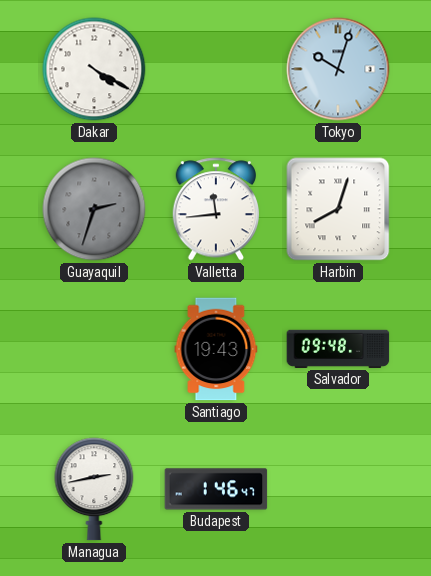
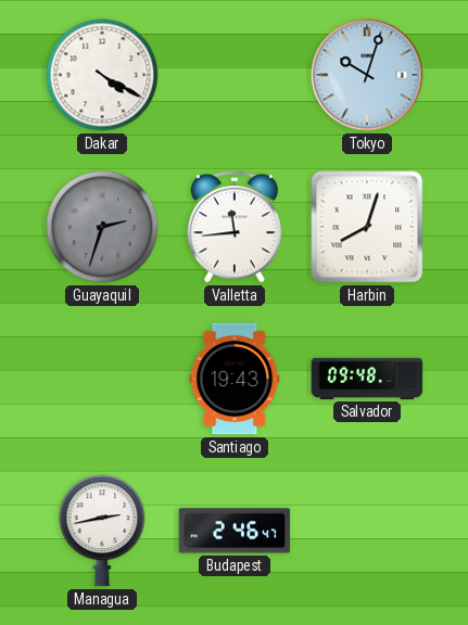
Budapest: 1:46 -> 2:46 (235, 531)
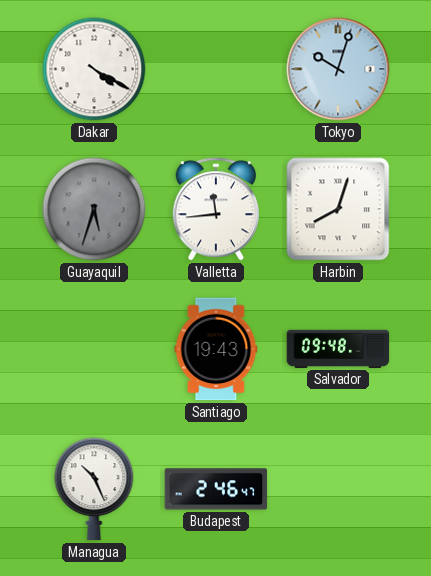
Guayaquil: 2:33 -> 5:33 (94, 209)
Managua: 2:43 -> 10:26 (94, 489)
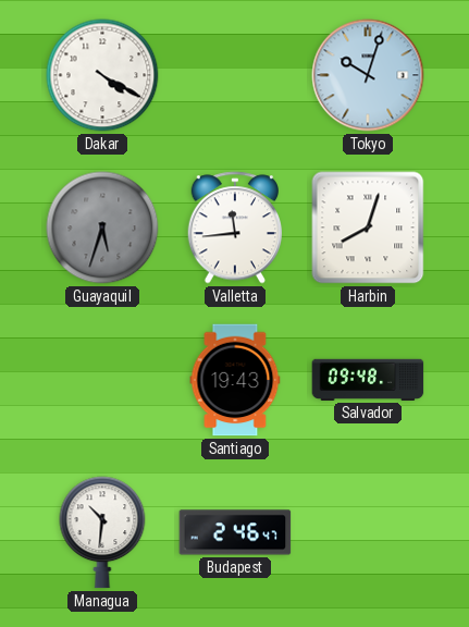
Managua: 10:26 -> 10:31 (102, 532)
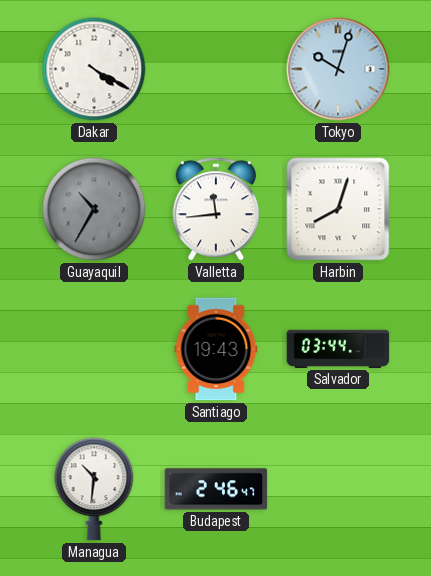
Guayaquil: 5:33 -> 10:35 (94, 209)
Salvador: 09:48 -> 03:44 (338, 349)
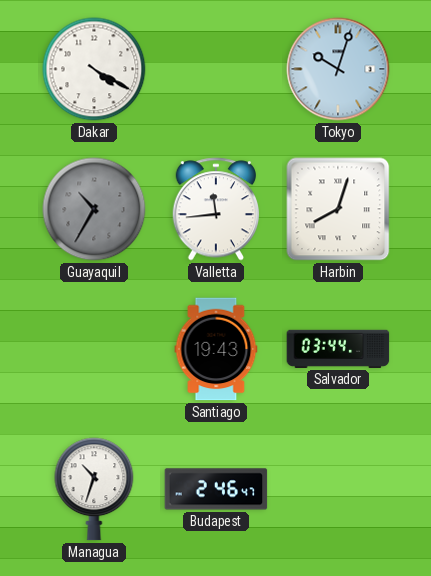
Managua: 10:31 -> 10:33 (94, 489)
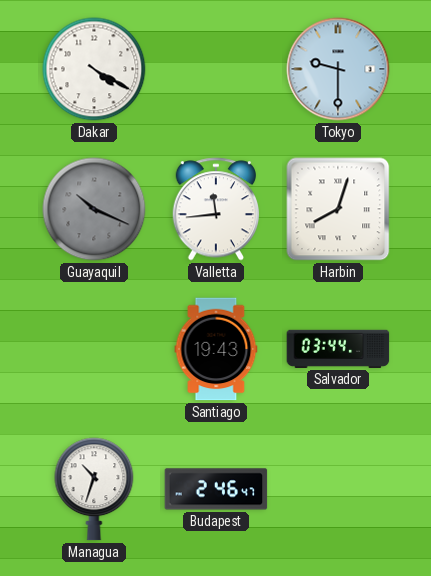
Tokyo: 10:03 -> 9:30 (338, 69)
Guayaquil: 10:35 -> 10:19 (94, 209)
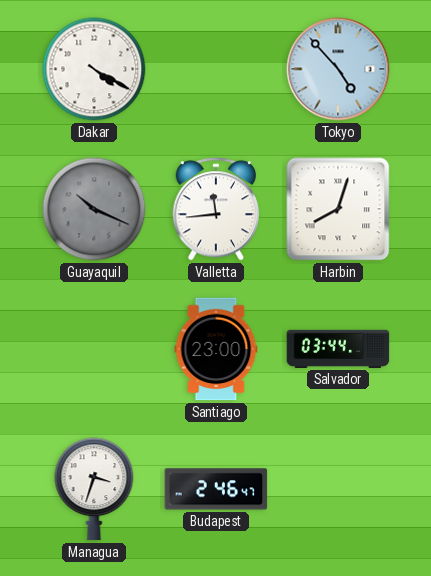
Tokyo: 9:30 -> 4:53 (338, 69)
Santiago: 19:43 -> 23:00 (216, 349)
Managua: 10:33 -> 3:33 (94, 489)
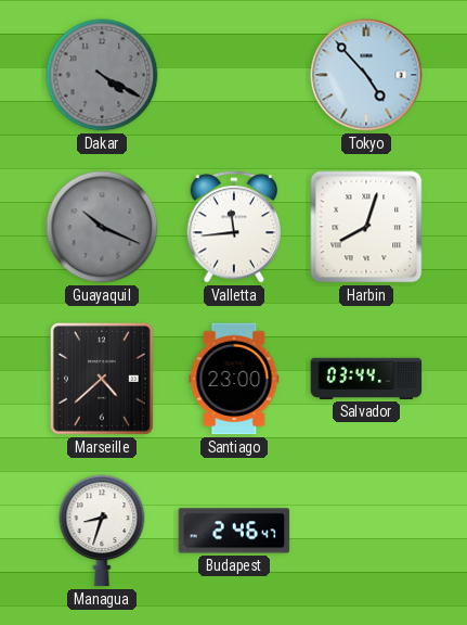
Dakar dial: white -> grey (102, 75)
Marseille: none -> 4:38 (102, 379)
Managua: 3:33 -> 8:33 (102, 531)
